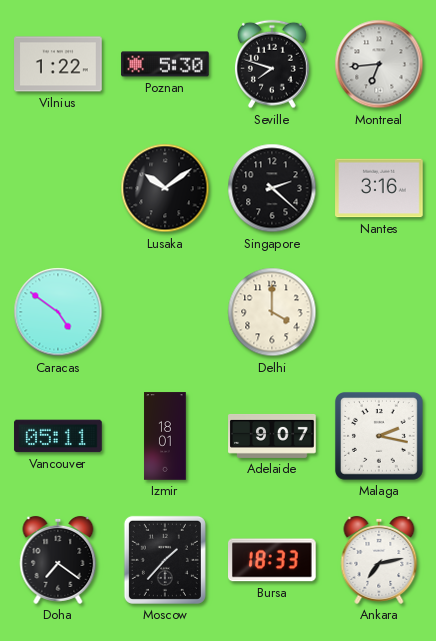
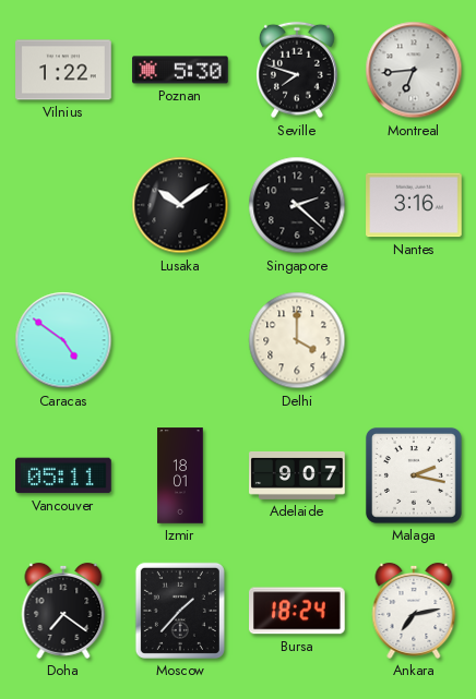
Bursa: 18:33 -> 18:24 (298, 611)
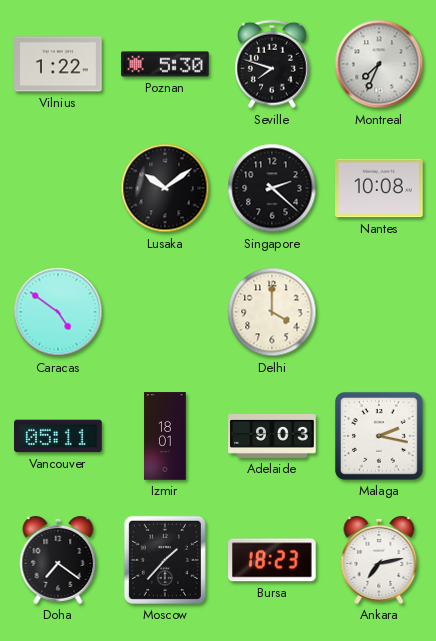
Montreal: 6:44 -> 7:34 (379, 64)
Nantes: 3:16 -> 10:08 (379, 188)
Adelaide: 9:07 -> 9:03 (272, 436)
Bursa: 18:24 -> 18:23 (273, 560)
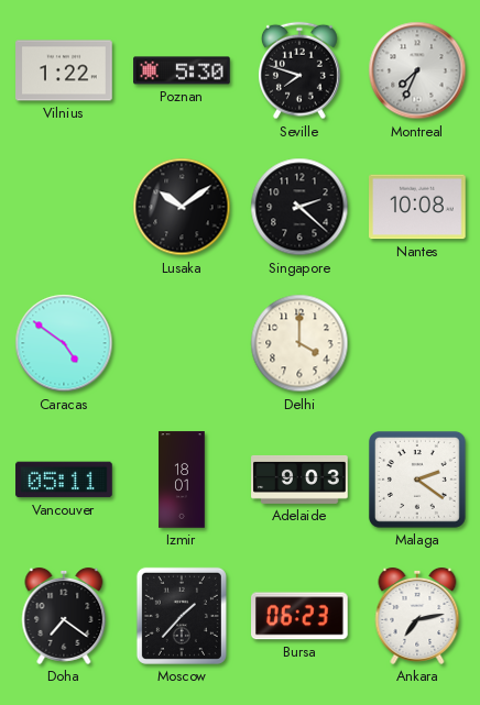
Malaga: 2:17 -> 2:21 (417, 480)
Bursa: 18:23 -> 06:23 (301, 616)
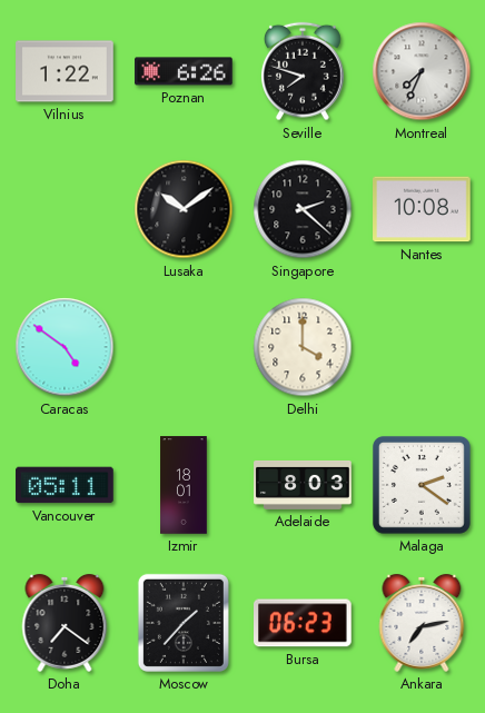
Poznan: 5:30 -> 6:26 (184, 71)
Adelaide: 9:03 -> 8:03 (303, 485)
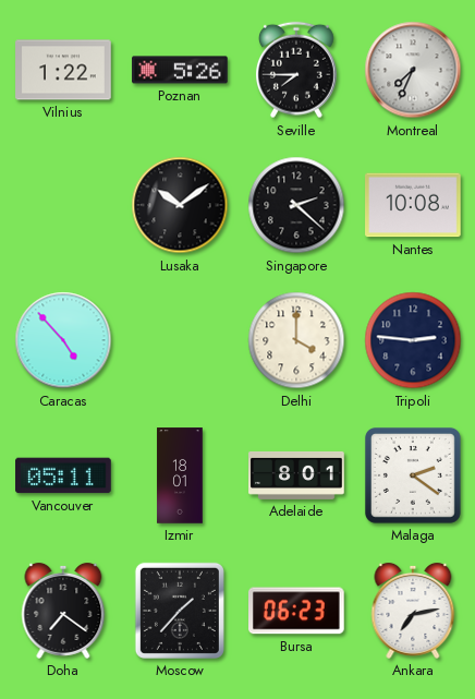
Poznan: 6:26 -> 5:26 (180, 70)
Seville: 7:48 -> 7:45 (296, 70)
Caracas: 4:51 -> 4:53 (63, 340)
Tripoli: none -> 2:46 (413, 340)
Adelaide: 8:03 -> 8:01 (296, 475)
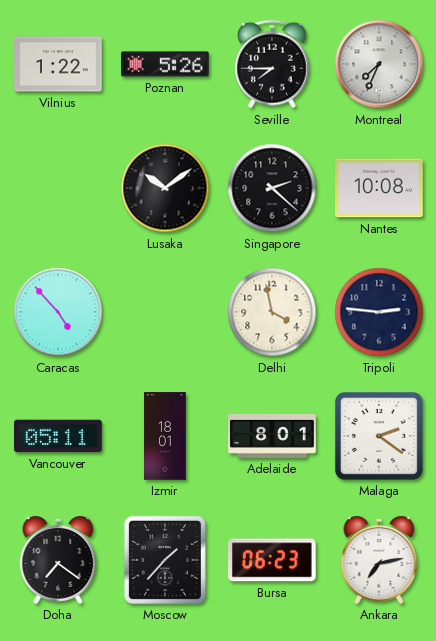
Delhi: 4:00 -> 3:58 (272, 312)
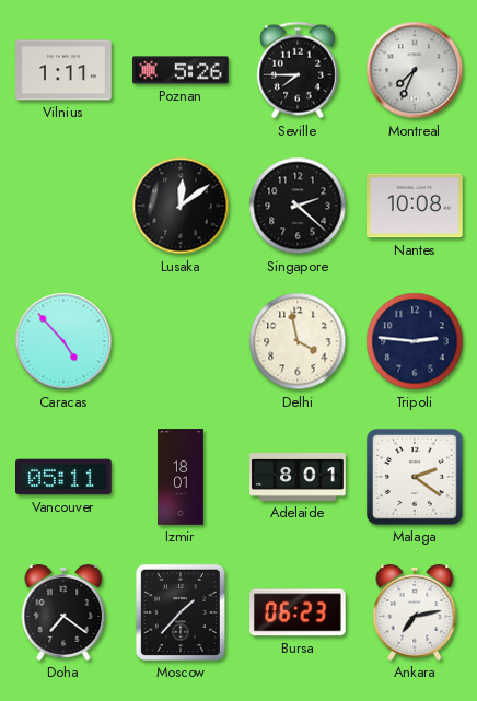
Vilnius: 1:22 -> 1:11 (63, 70)
Lusaka: 10:09 -> 12:09 (181, 206)
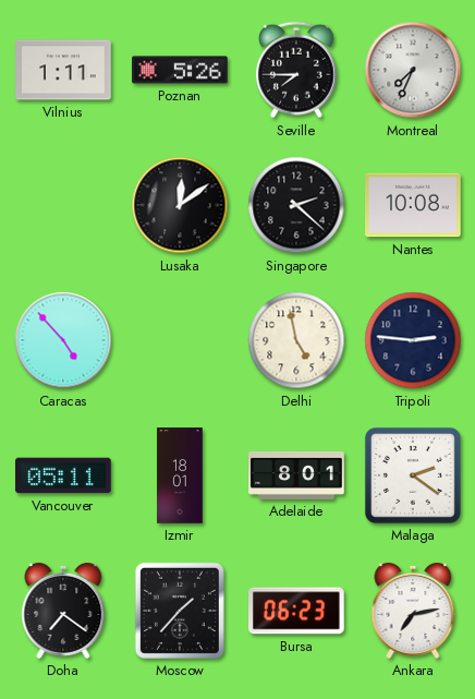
Delhi: 3:58 -> 4:58 (296, 340)
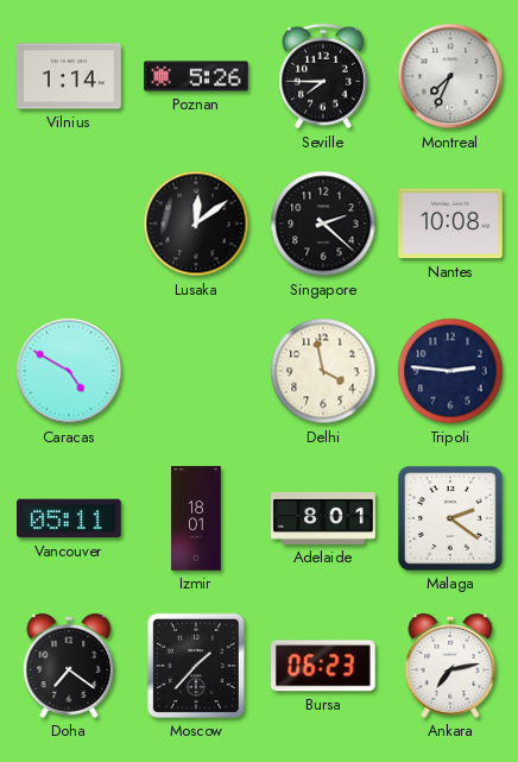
Vilnius: 1:11 -> 1:14 (69, 76)
Caracas: 4:53 -> 4:50 (69, 371)
Delhi: 4:58 -> 3:58 (323, 371)
